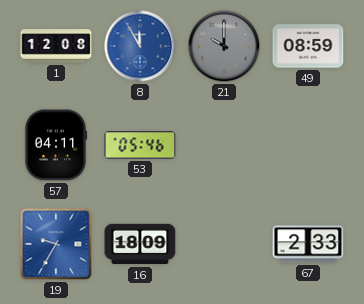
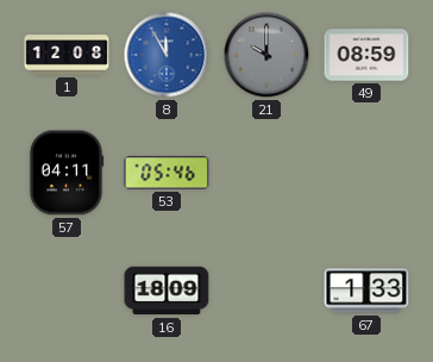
19: 9:35 -> none (56, 244)
67: 2:33 -> 1:33 (366, 291)
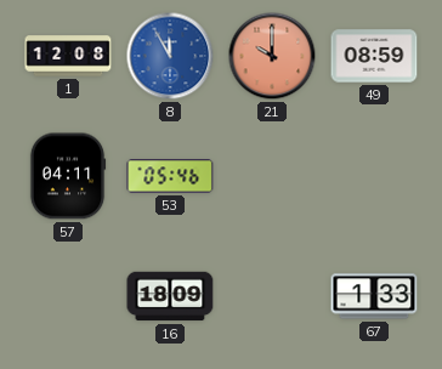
21 dial: grey -> salmon (272, 56)
